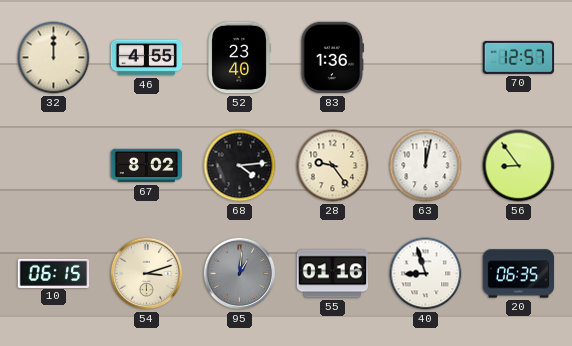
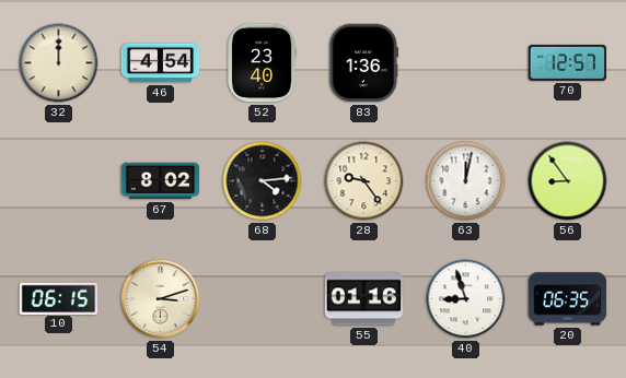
46: 4:55 -> 4:54 (161, 63)
95: 1:01 -> none (240, 274)
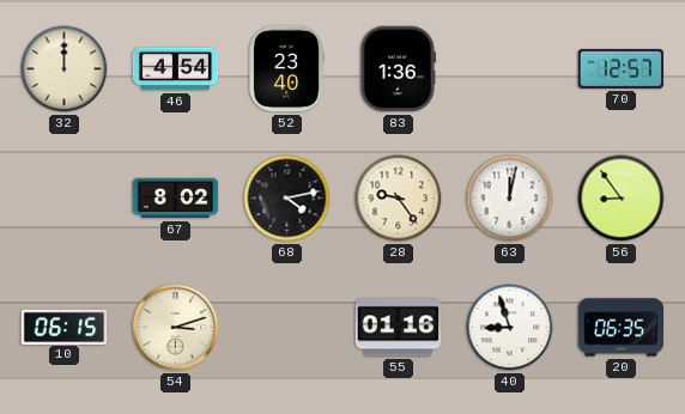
68: 4:14 -> 4:13 (287, 199)
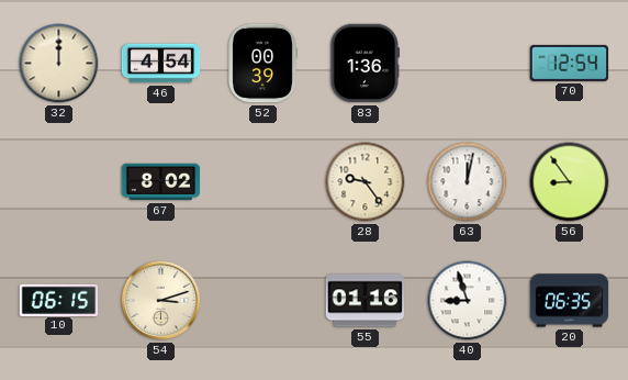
52: 23:40 -> 00:39 (262, 64)
70: 12:57 -> 12:54 (570, 63)
68: 4:13 -> none (287, 199)
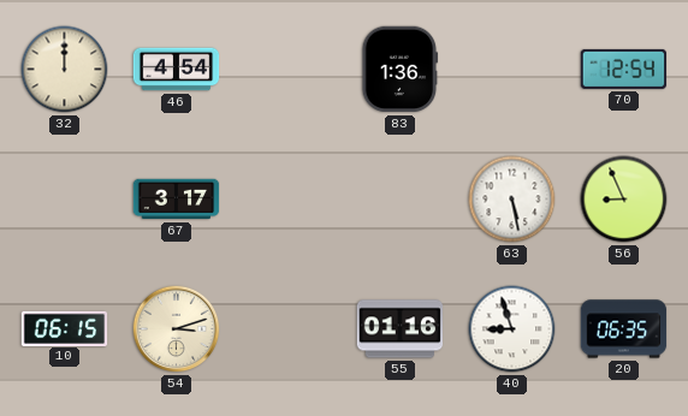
52: 00:39 -> none (262, 64)
67: 8:02 -> 3:17 (177, 200)
28: 9:24 -> none (366, 182)
63: 12:02 -> 5:28 (512, 200)
56: 8:54 -> 8:56 (624, 200)
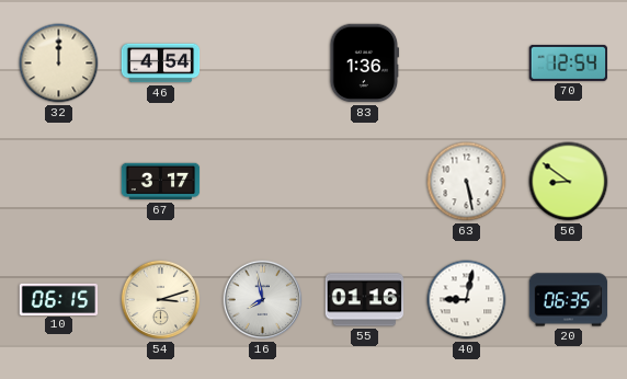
56: 8:56 -> 8:51 (569, 182)
16: none -> 7:58 (263, 300)
40: 8:57 -> 9:02 (467, 300)
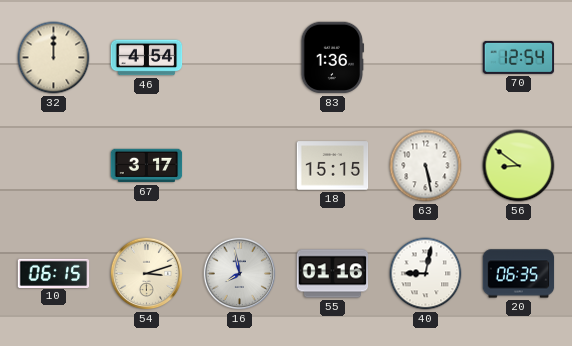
18: none -> 15:15 (333, 166)
